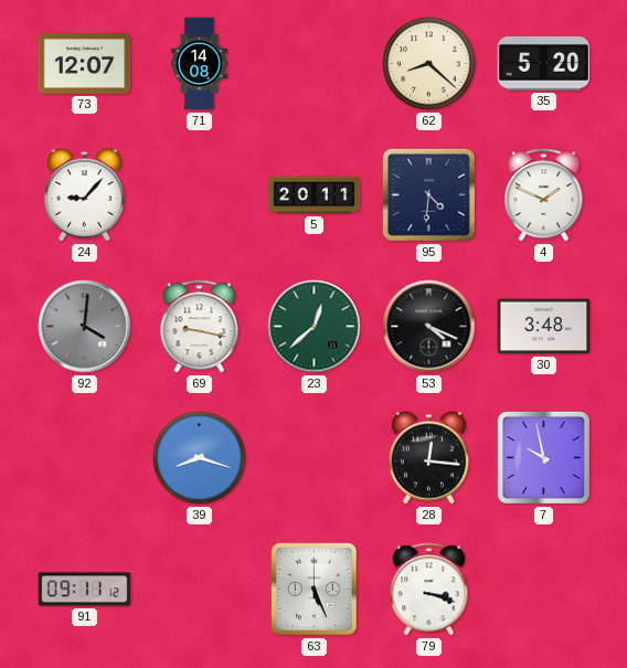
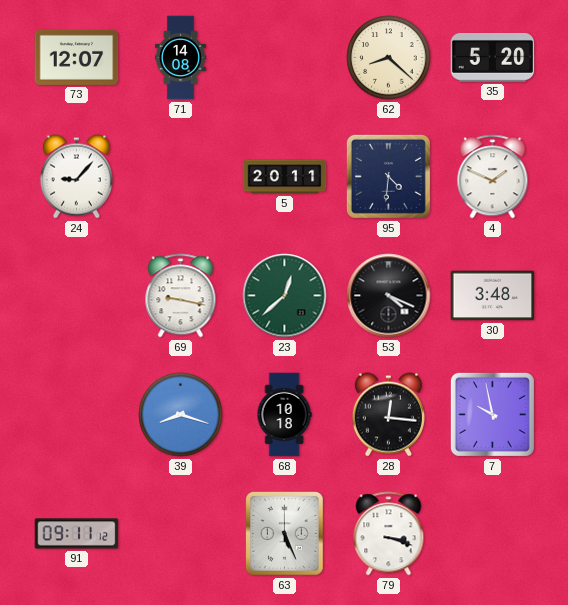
92: 4:01 -> none (85, 327)
68: none -> 10:18 (284, 415)
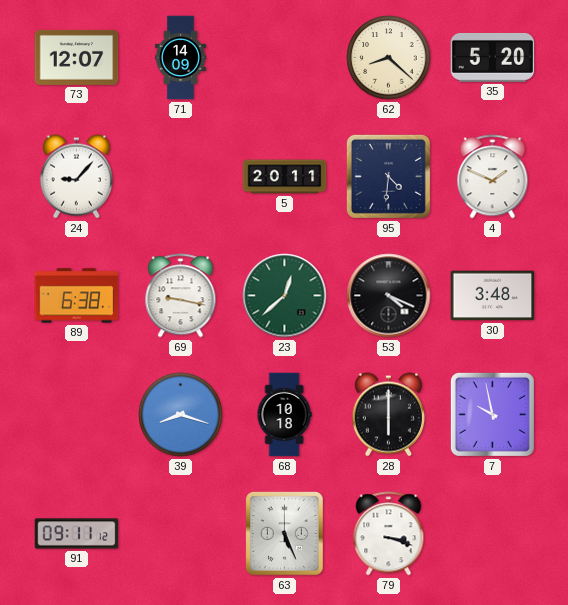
71: 14:08 -> 14:09 (180, 58)
89: none -> 6:38 (77, 296)
28: 12:16 -> 6:00 (388, 415)
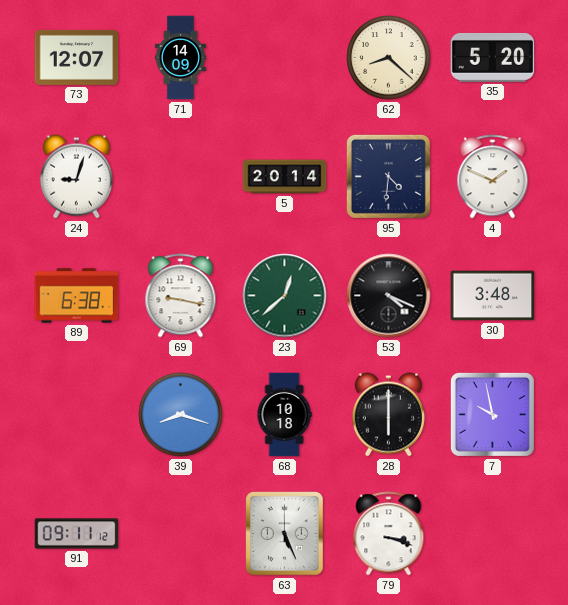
24: 9:07 -> 9:03 (76, 177)
5: 20:11 -> 20:14 (285, 177)
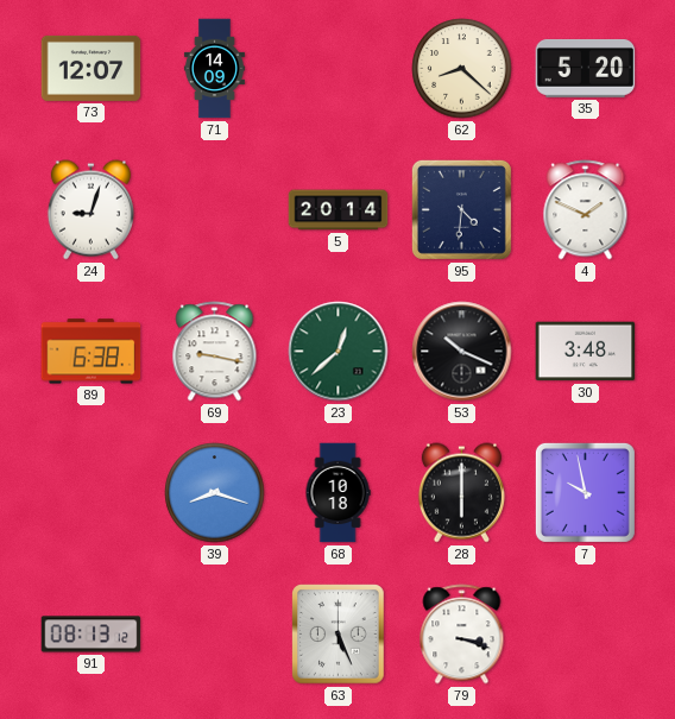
53: 4:19 -> 10:19 (462, 352)
91: 09:11 -> 08:13 (92, 635)
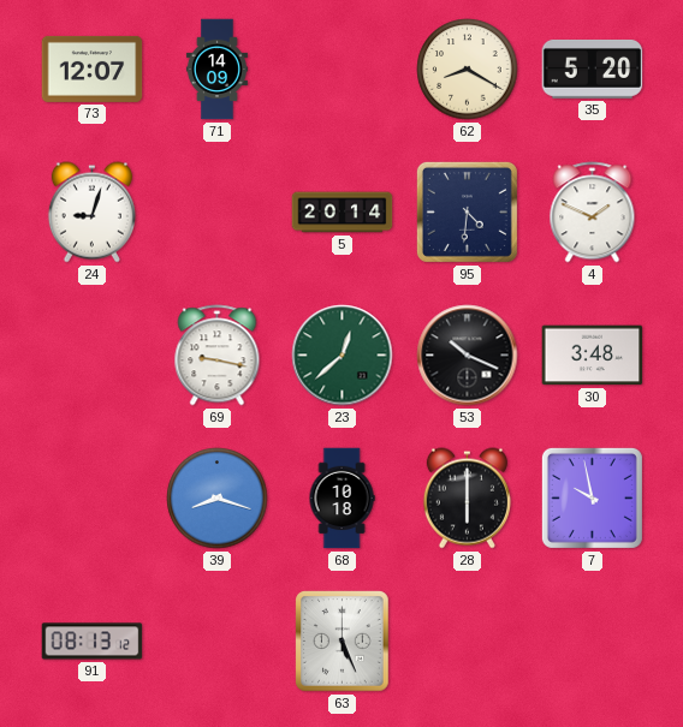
62: 8:22 -> 8:20 (468, 70)
89: 6:38 -> none (92, 352)
79: 3:18 -> none (462, 635)
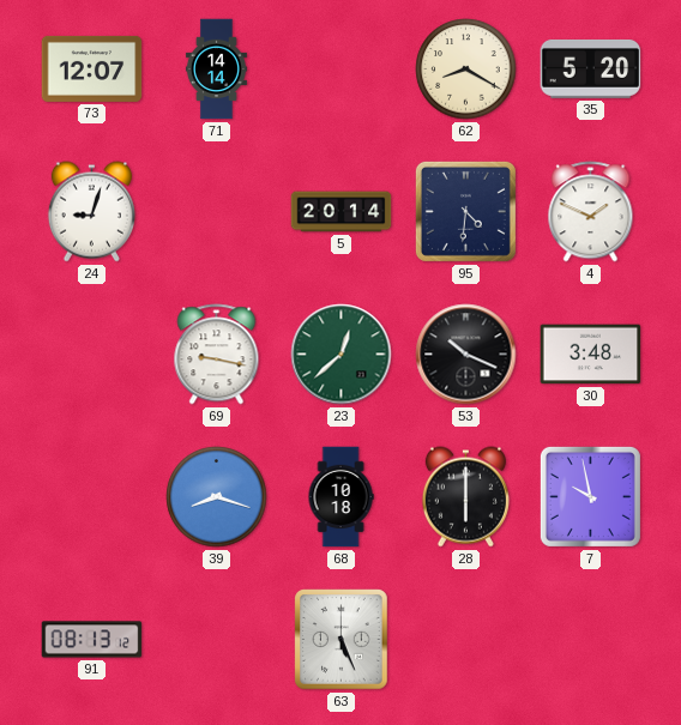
71: 14:09 -> 14:14 (216, 70)
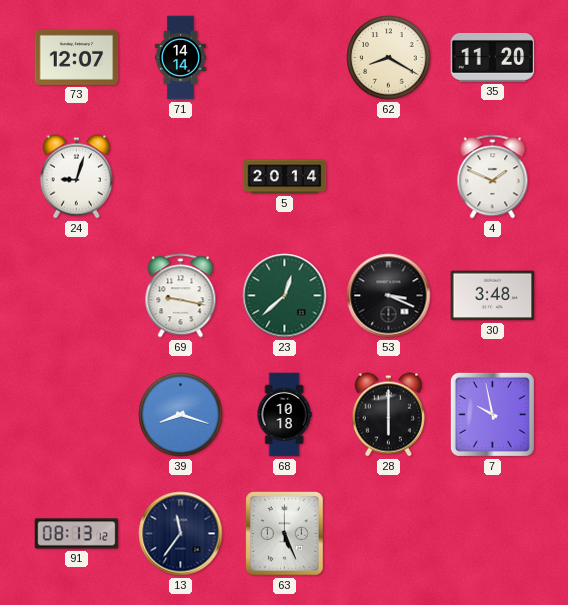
35: 5:20 -> 11:20 (493, 58)
95: 4:31 -> none (465, 211)
53: 10:19 -> 3:19 (389, 296)
13: none -> 11:36 (181, 534)
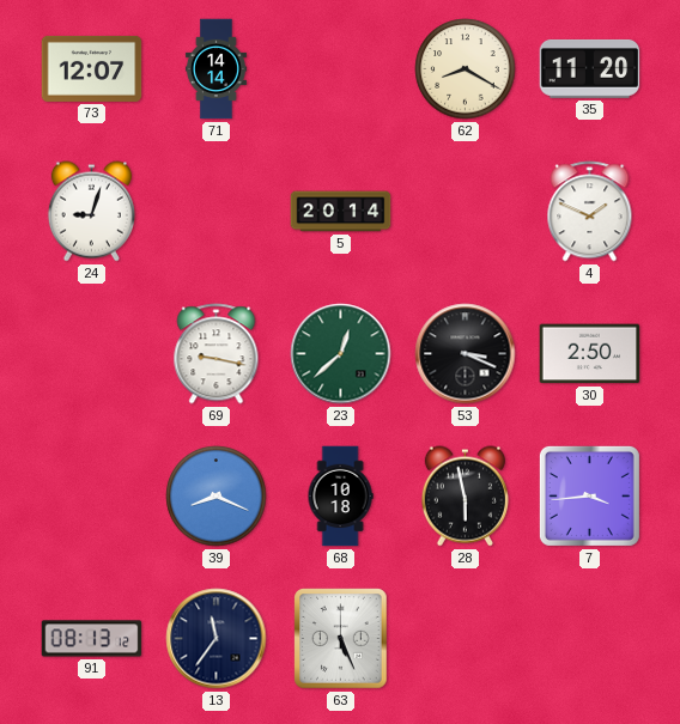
30: 3:48 -> 2:50 (590, 354)
39: 8:18 -> 8:19 (217, 497)
28: 6:00 -> 5:58 (465, 497)
7: 9:58 -> 3:44 (589, 495)
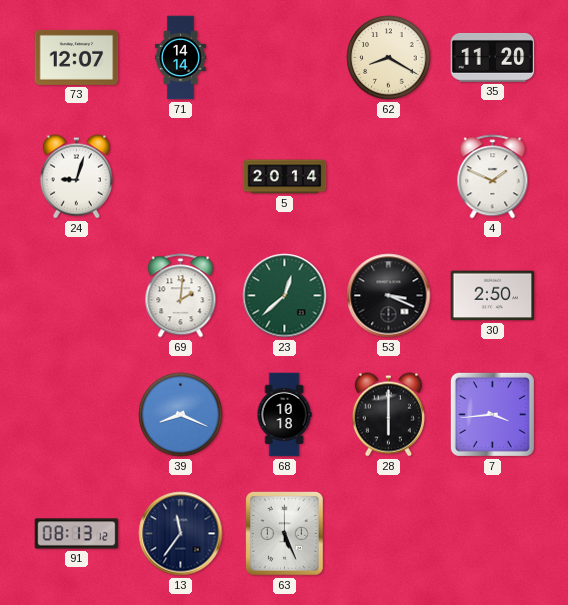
69: 9:17 -> 2:01 (181, 296)
28: 5:58 -> 6:00 (388, 415)
